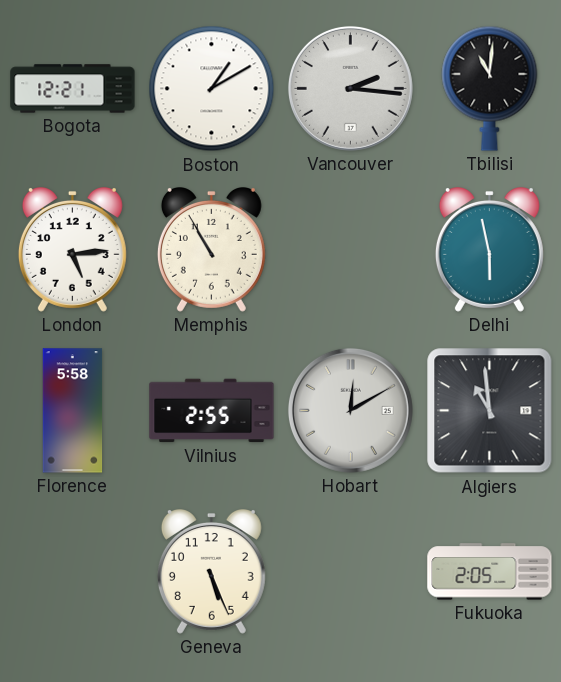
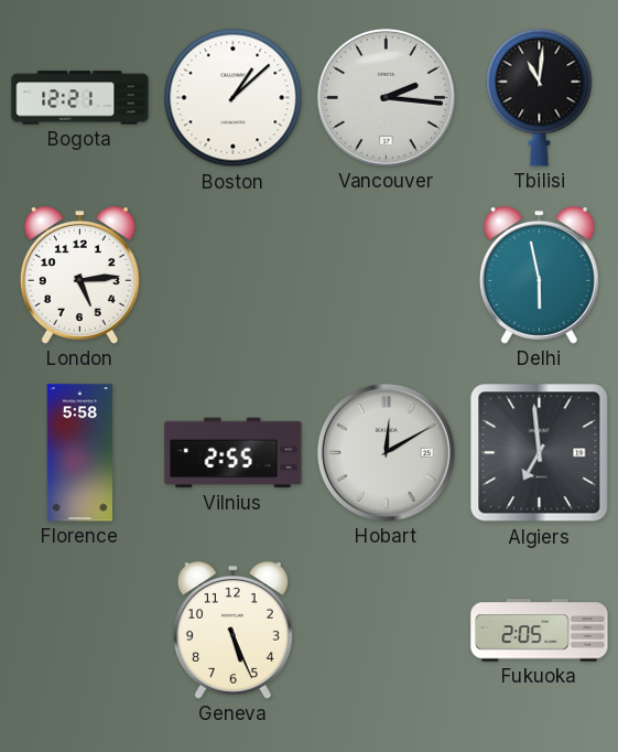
Boston: 1:10 -> 1:08 (234, 98)
Memphis: 10:55 -> none (211, 250)
Algiers: 10:59 -> 6:59 (540, 453)
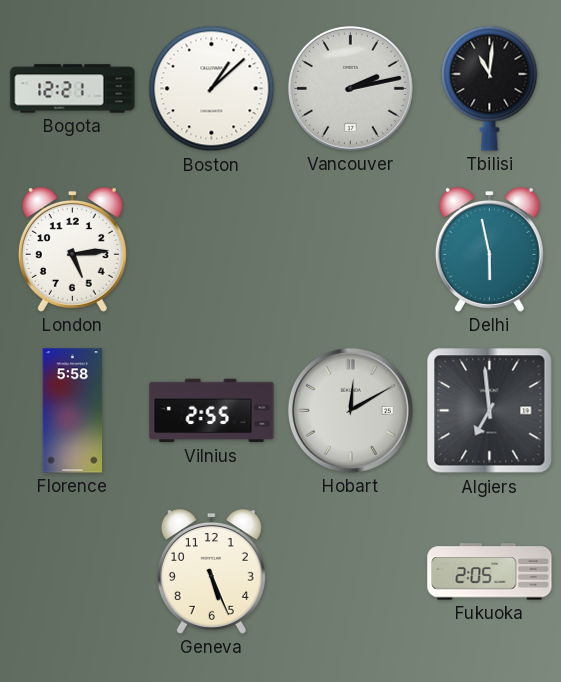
Vancouver: 2:16 -> 2:13 (350, 88)
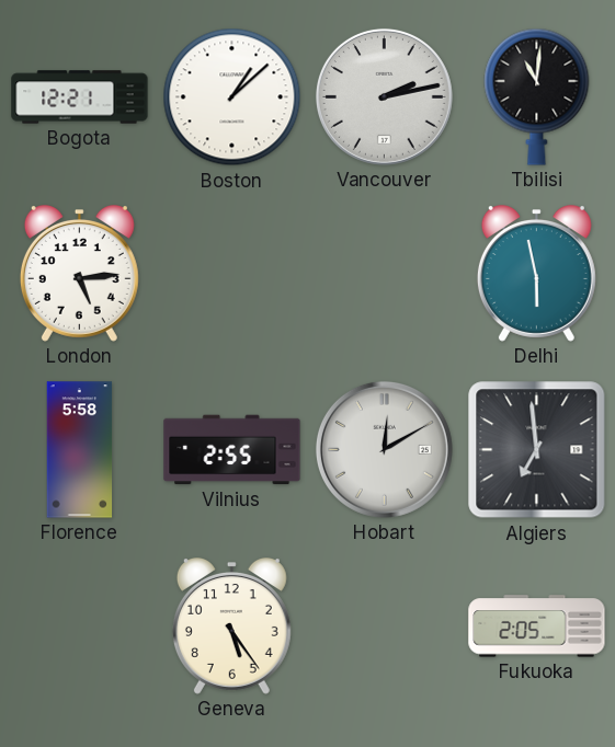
Geneva: 5:26 -> 5:24 (231, 627)
